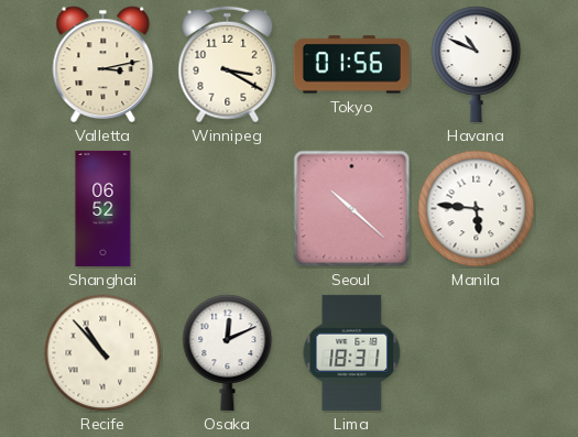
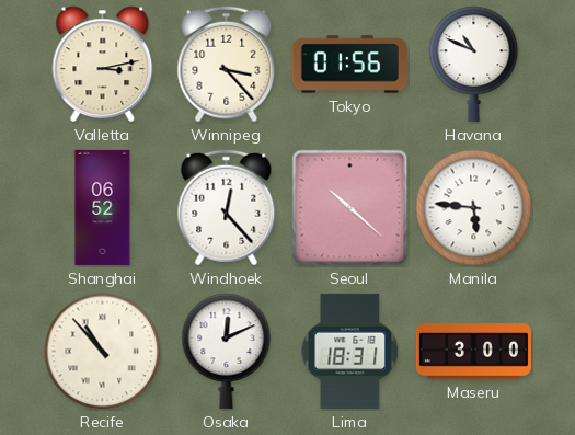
Winnipeg: 3:20 -> 3:23 (227, 65)
Windhoek: none -> 12:23 (227, 208)
Maseru: none -> 3:00 (473, 352)
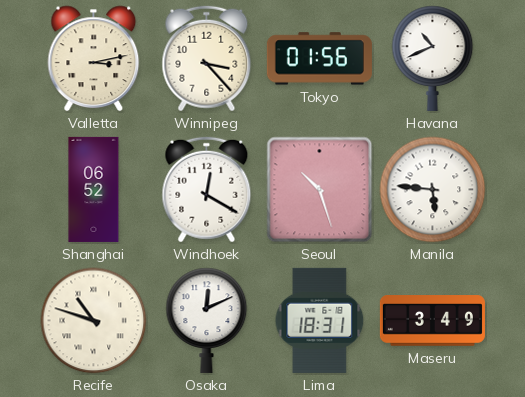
Havana: 10:49 -> 10:41 (433, 58)
Windhoek: 12:23 -> 12:20 (207, 190)
Seoul: 10:22 -> 10:27 (320, 190)
Recife: 10:53 -> 10:48 (94, 321)
Maseru: 3:00 -> 3:49 (432, 321)
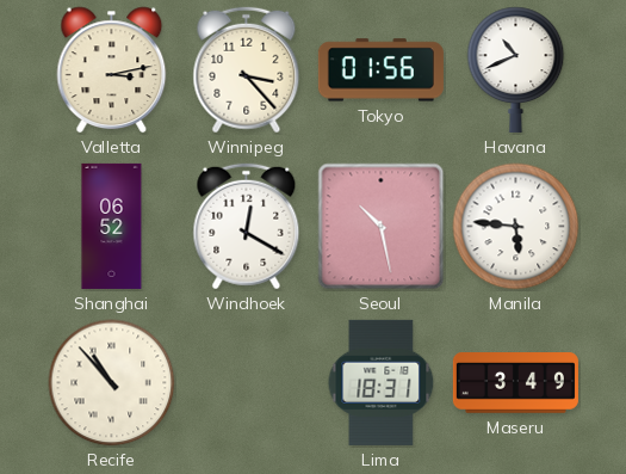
Seoul: 10:27 -> 10:28 (382, 227)
Recife: 10:48 -> 10:53 (112, 383)
Osaka: 12:11 -> none (207, 320)
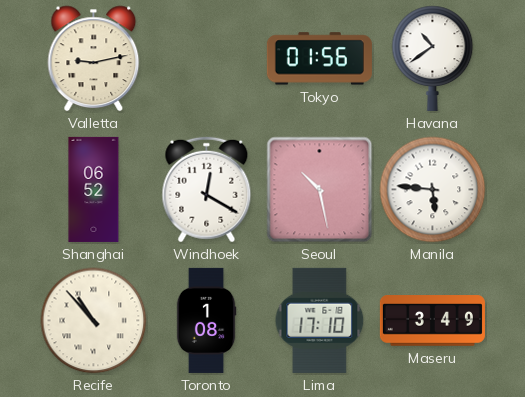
Valletta: 3:13 -> 9:13 (94, 59)
Winnipeg: 3:23 -> none (247, 70)
Havana: 10:41 -> 10:39 (433, 58)
Toronto: none -> 1:08 (206, 320)
Lima: 18:31 -> 17:10 (320, 320)
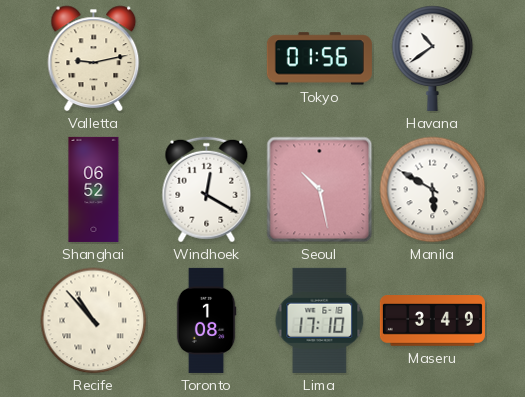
Manila: 5:46 -> 5:50 (433, 190)
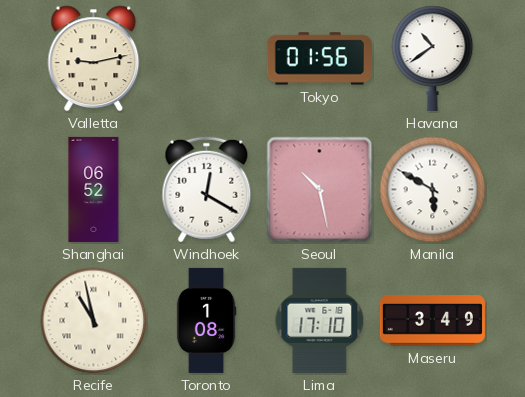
Recife: 10:53 -> 10:58 (94, 321)
